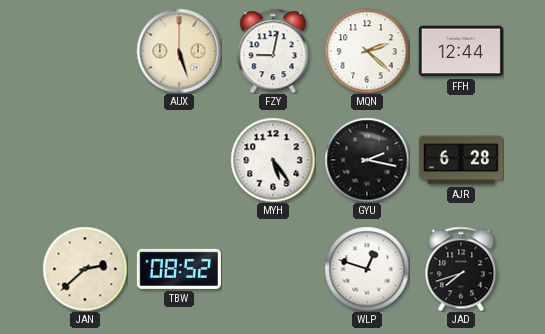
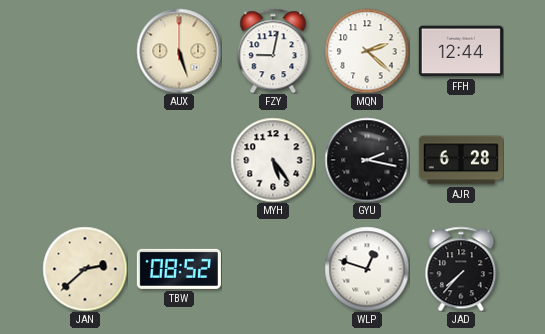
JAD: 7:42 -> 7:37 (461, 269)
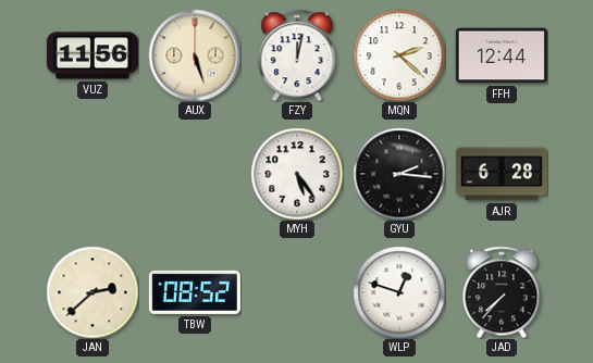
VUZ: none -> 11:56 (92, 55)
FZY: 9:02 -> 12:02 (297, 55)
GYU: 2:17 -> 2:16 (399, 174)
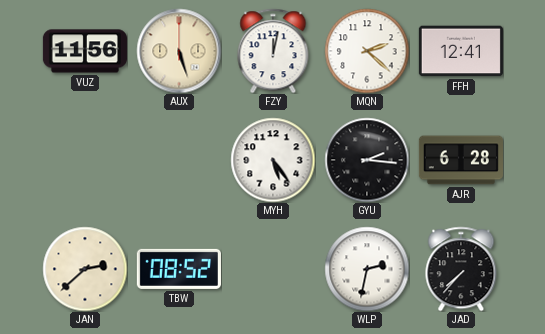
FFH: 12:44 -> 12:41 (461, 51)
WLP: 12:48 -> 2:32 (367, 269)
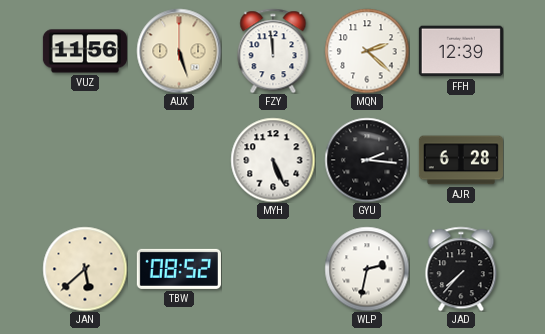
FZY: 12:02 -> 11:59 (273, 51)
FFH: 12:41 -> 12:39 (461, 51)
MYH: 5:24 -> 5:26 (273, 160)
JAN: 2:38 -> 5:38 (85, 269)
